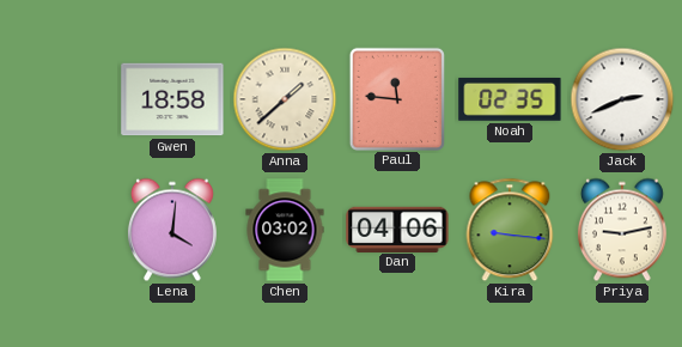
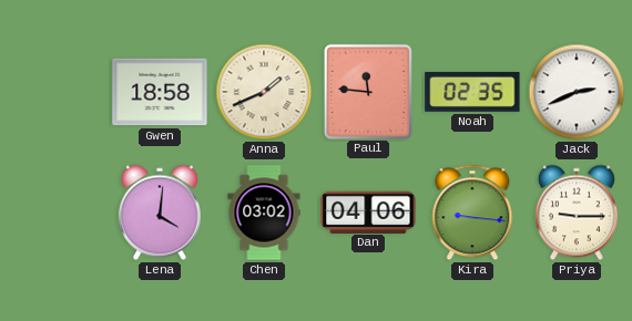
Anna: 1:38 -> 1:41 (264, 92)
Priya: 9:13 -> 9:15 (577, 213)
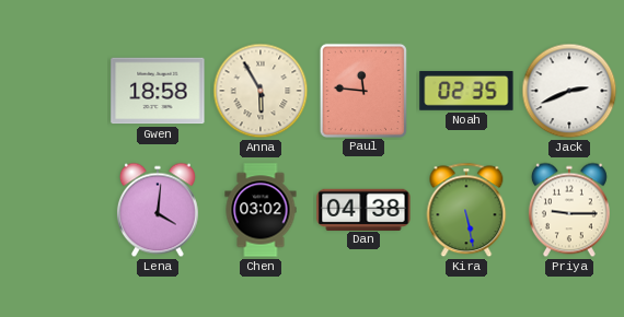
Anna: 1:41 -> 5:55 (261, 91)
Dan: 04:06 -> 04:38 (363, 209)
Kira: 9:16 -> 5:28 (466, 210)
